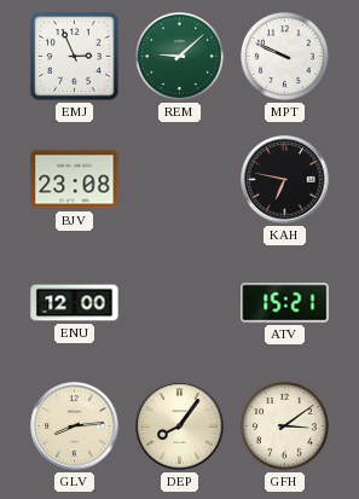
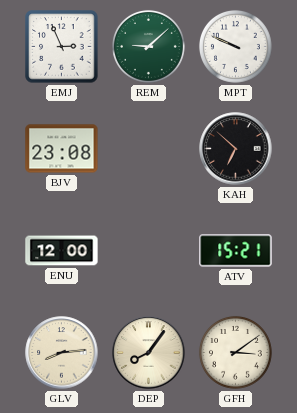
KAH: 6:47 -> 6:52 (236, 149)
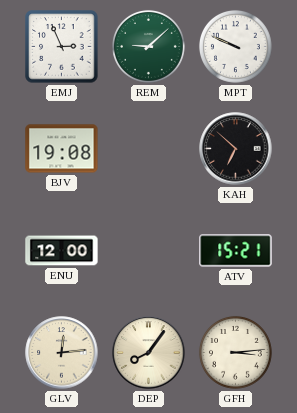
BJV: 23:08 -> 19:08 (62, 149)
GLV: 8:14 -> 12:14 (62, 353)
GFH: 3:09 -> 3:14 (235, 352)
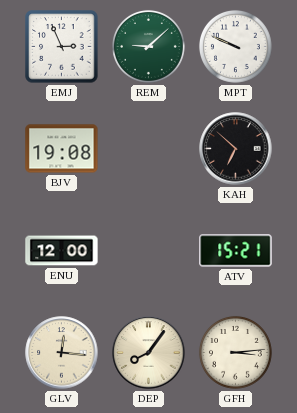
GLV: 12:14 -> 12:16 (62, 353)
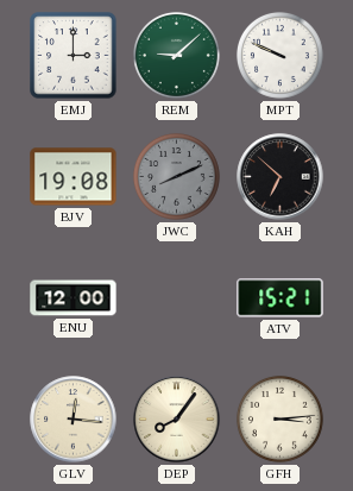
EMJ: 2:56 -> 3:00 (74, 56)
JWC: none -> 8:11 (176, 176)
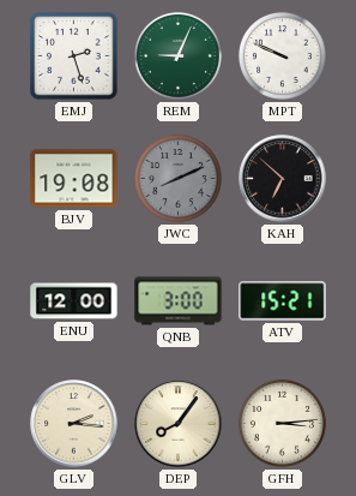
EMJ: 3:00 -> 2:27 (74, 56)
REM: 9:08 -> 9:04 (177, 55)
QNB: none -> 3:00 (179, 301)
GLV: 12:16 -> 2:16 (74, 424)
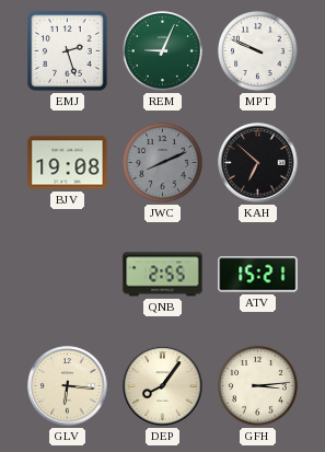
ENU: 12:00 -> none (74, 301)
QNB: 3:00 -> 2:55 (163, 275)
GLV: 2:16 -> 6:16 (68, 386)
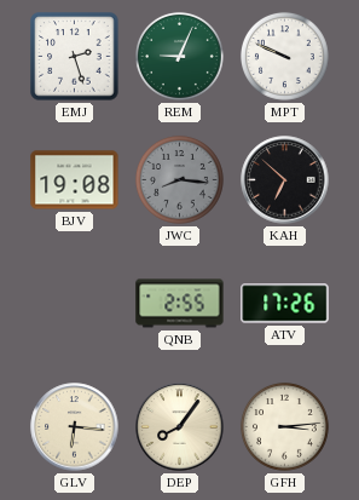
JWC: 8:11 -> 8:16 (179, 179)
ATV: 15:21 -> 17:26 (285, 304)
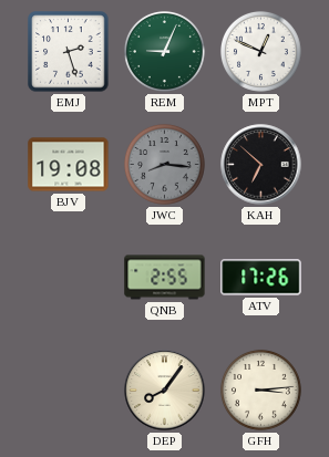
MPT: 9:49 -> 12:49 (260, 51)
GLV: 6:16 -> none (75, 427)
